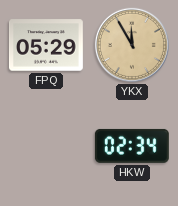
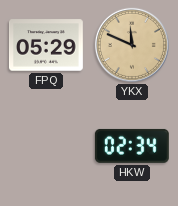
YKX: 11:55 -> 11:49 (132, 45)
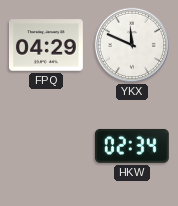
FPQ: 05:29 -> 04:29 (46, 45)
YKX dial: champagne -> white (132, 45)
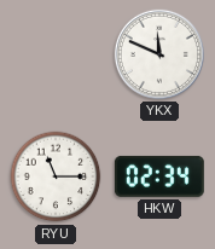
FPQ: 04:29 -> none (46, 45)
RYU: none -> 11:15 (56, 176)
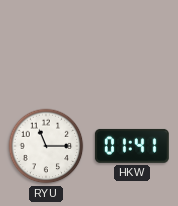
YKX: 11:49 -> none (159, 54)
HKW: 02:34 -> 01:41 (132, 146)
